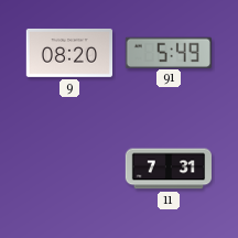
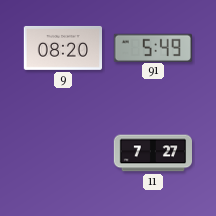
11: 7:31 -> 7:27 (152, 153)
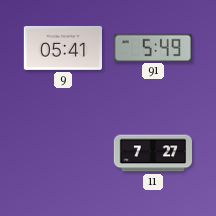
9: 08:20 -> 05:41 (62, 48)
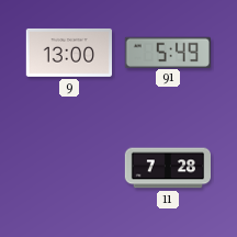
9: 05:41 -> 13:00 (68, 53)
11: 7:27 -> 7:28 (167, 168)
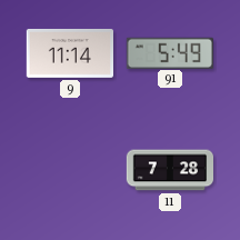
9: 13:00 -> 11:14 (69, 53)
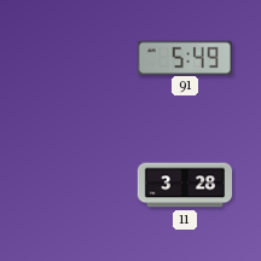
9: 11:14 -> none (69, 53)
11: 7:28 -> 3:28 (184, 185)
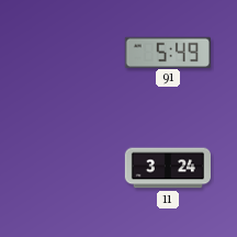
11: 3:28 -> 3:24 (167, 168)
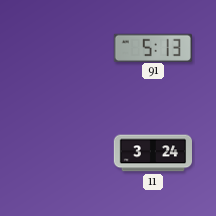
91: 5:49 -> 5:13 (153, 47)
